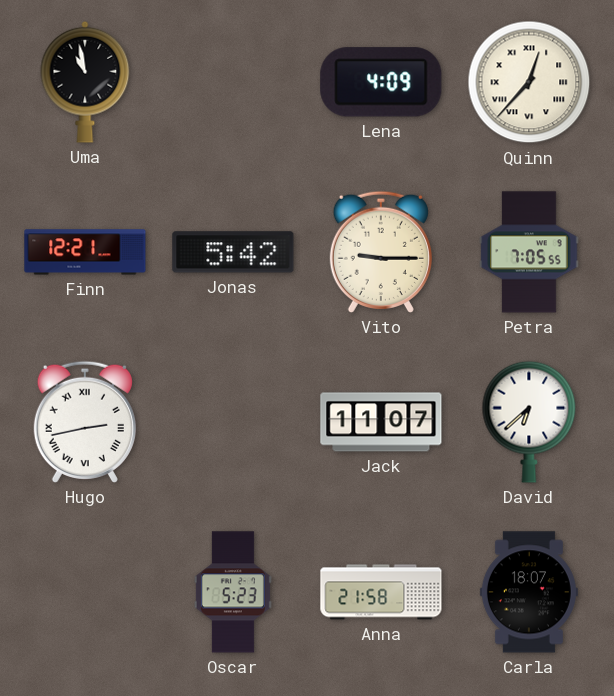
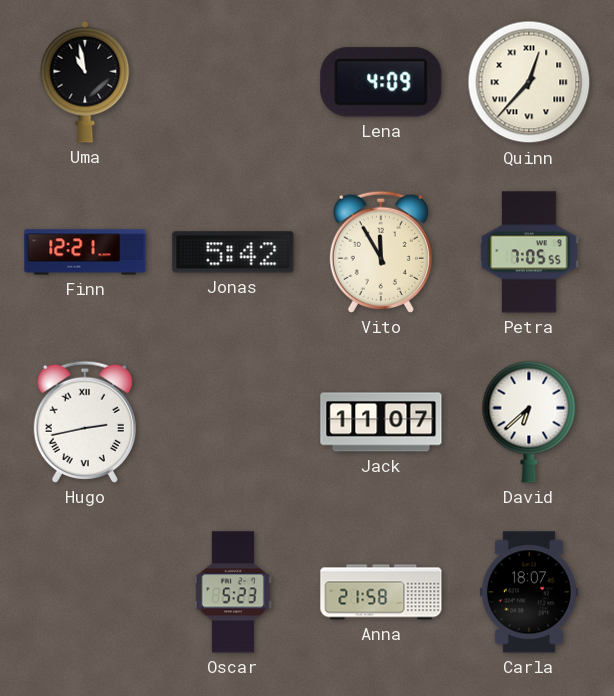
Vito: 9:15 -> 11:55 (381, 252)
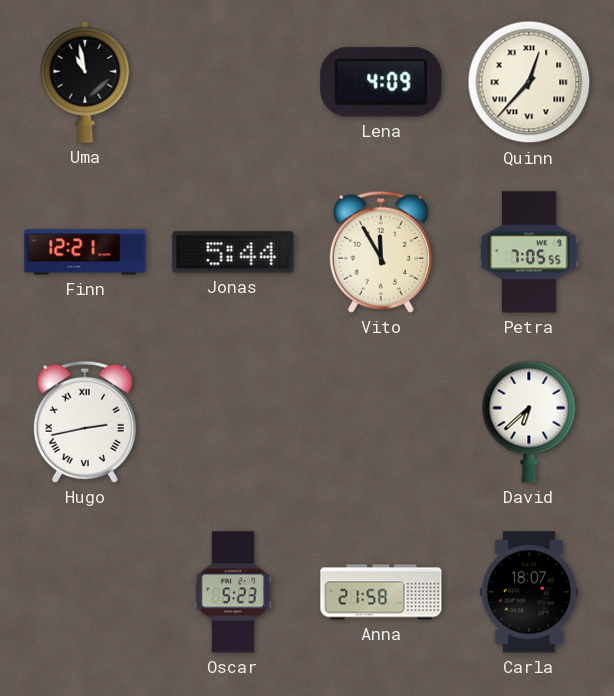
Jonas: 5:42 -> 5:44 (233, 252)
Jack: 11:07 -> none (381, 422)
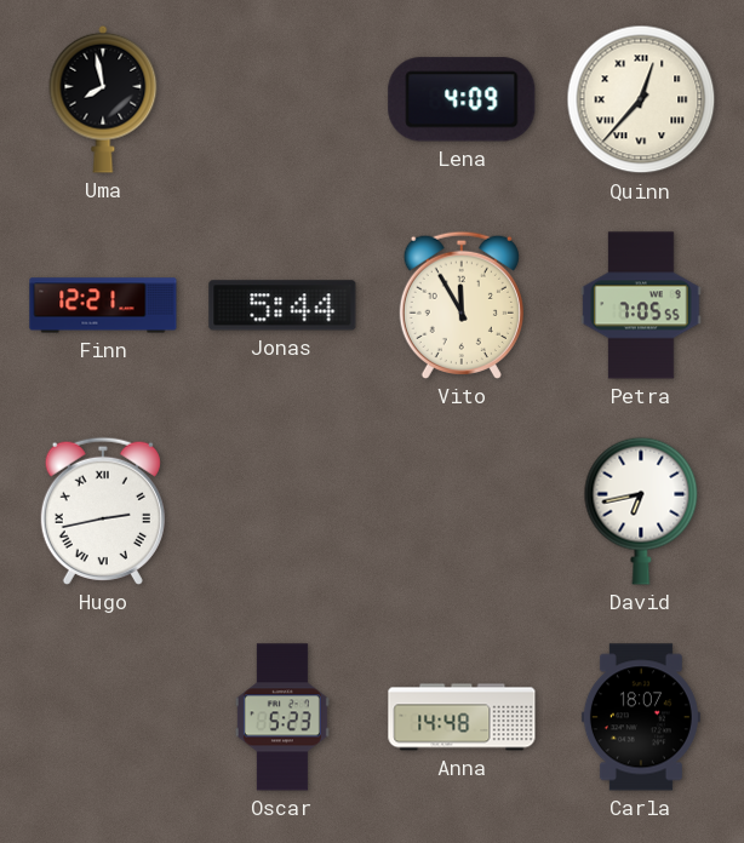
Uma: 10:58 -> 7:58 (103, 99)
David: 6:38 -> 6:43 (641, 511)
Anna: 21:58 -> 14:48 (462, 717)
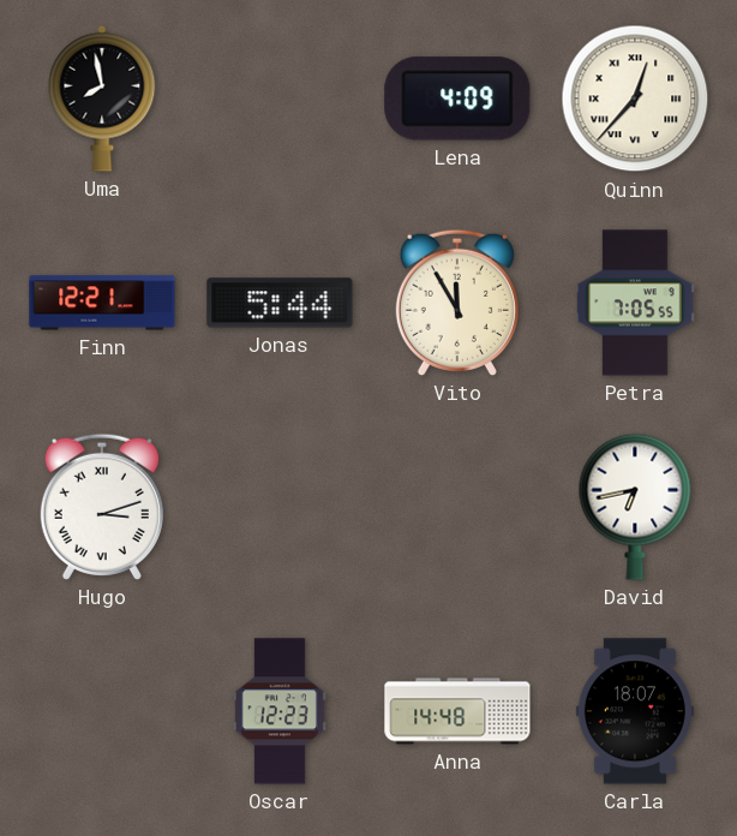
Hugo: 2:43 -> 3:12 (102, 507)
Oscar: 5:23 -> 12:23 (280, 711)
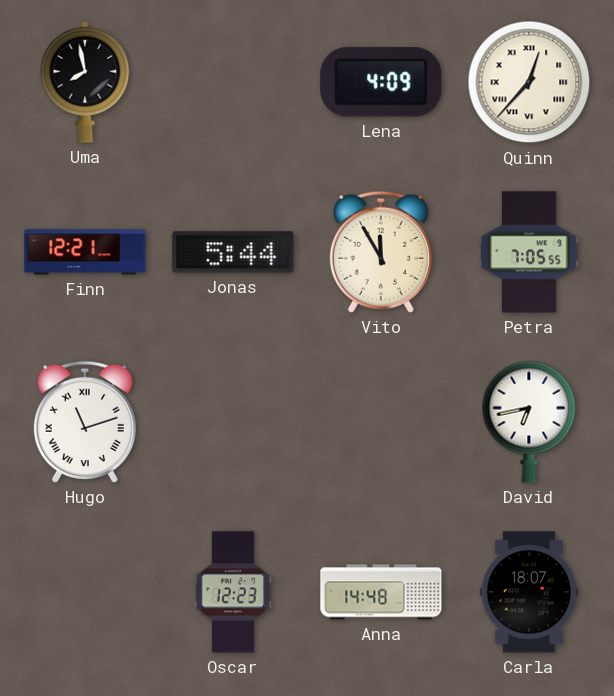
Hugo: 3:12 -> 11:12 (85, 422)
